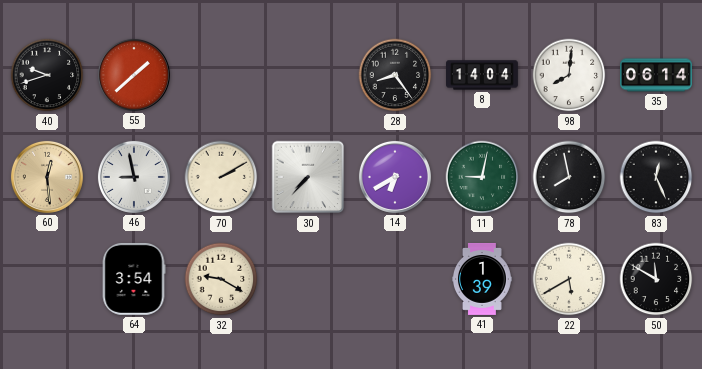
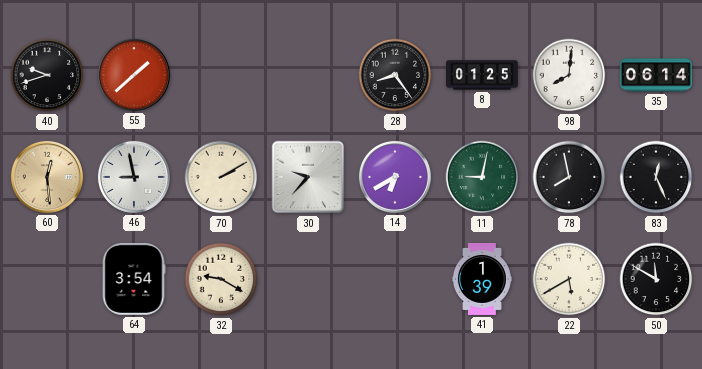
8: 14:04 -> 01:25 (483, 75)
30: 7:37 -> 9:37 (308, 177)
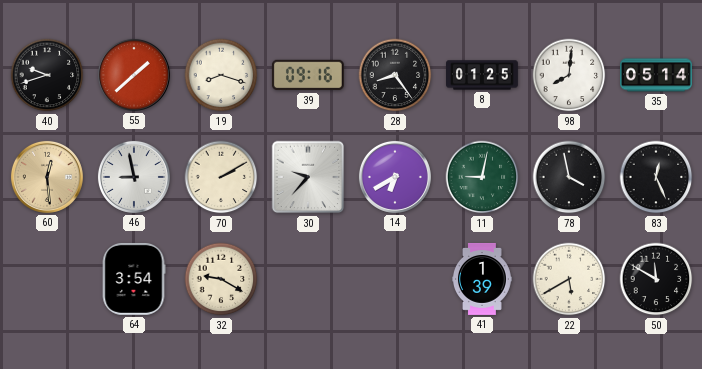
19: none -> 8:18 (221, 75)
39: none -> 09:16 (308, 75)
35: 06:14 -> 05:14 (657, 75)
78: 7:58 -> 3:58 (569, 177)
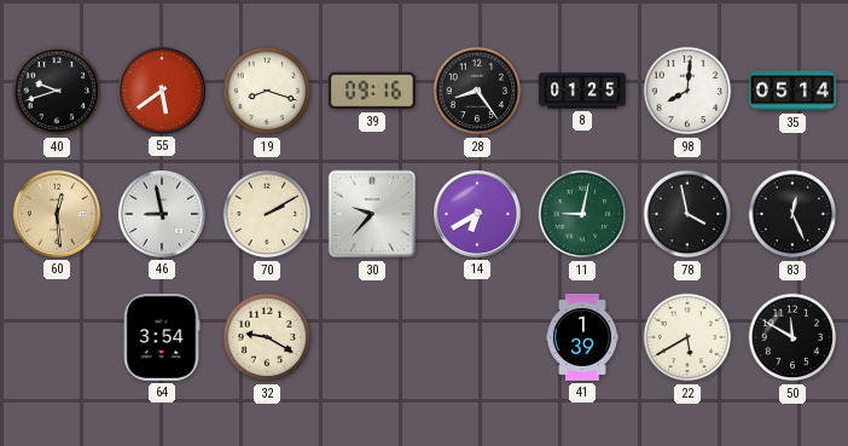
55: 1:38 -> 5:39 (162, 91)
